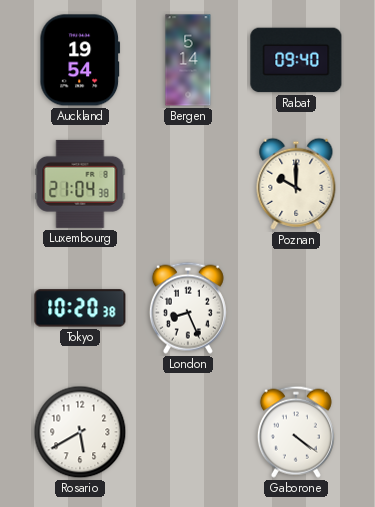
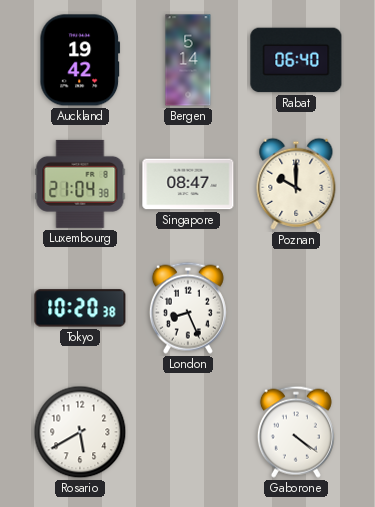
Auckland: 19:54 -> 19:42 (80, 60)
Rabat: 09:40 -> 06:40 (296, 60)
Singapore: none -> 08:47 (188, 184)
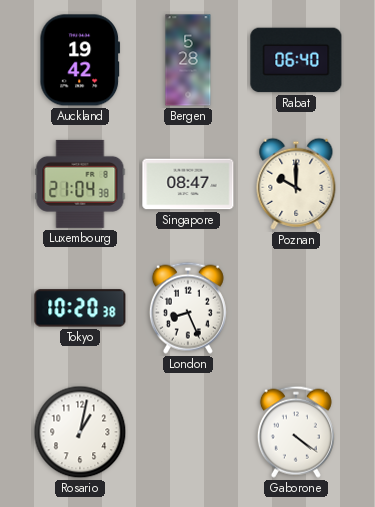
Bergen: 5:14 -> 5:28 (188, 60)
Rosario: 5:40 -> 1:02 (80, 432)
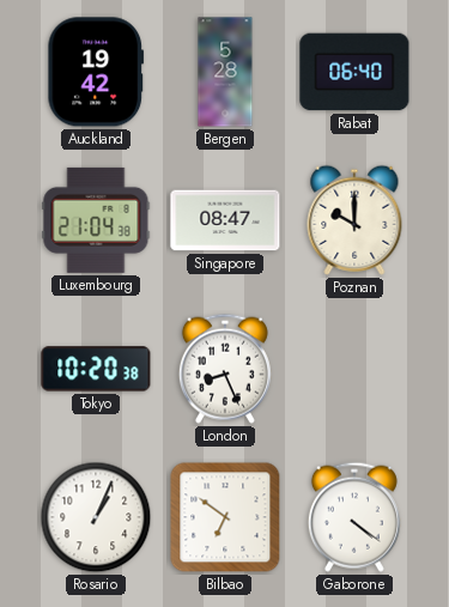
Rosario: 1:02 -> 1:04 (96, 517)
Bilbao: none -> 6:51 (225, 517)
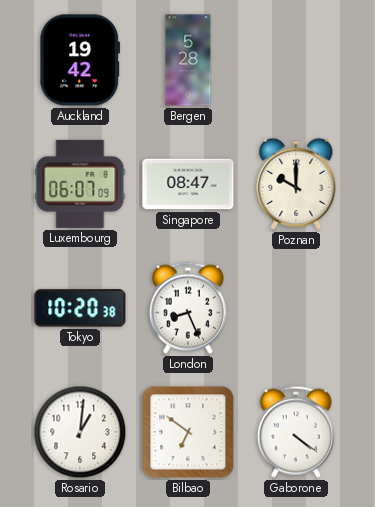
Rabat: 06:40 -> none (354, 72)
Luxembourg: 21:04 -> 06:07 (80, 184)
Rosario: 1:04 -> 1:01 (80, 432)
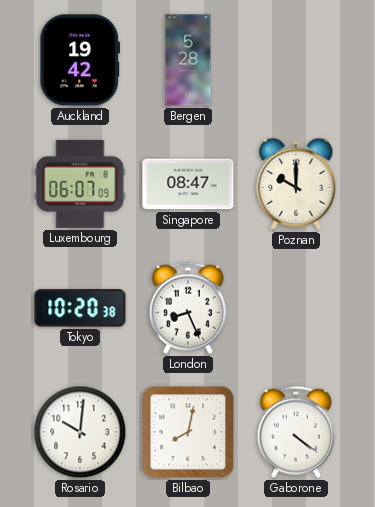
Rosario: 1:01 -> 10:01 (80, 432)
Bilbao: 6:51 -> 8:02 (188, 432)
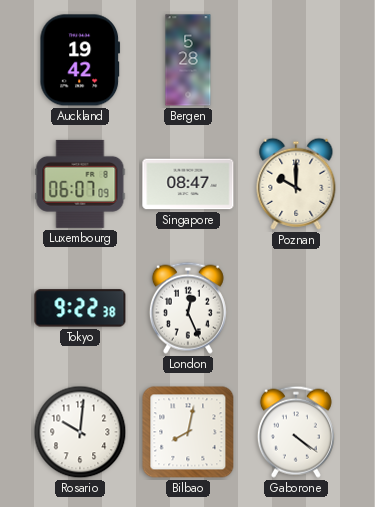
Tokyo: 10:20 -> 9:22 (80, 308)
London: 8:26 -> 12:26 (188, 308)
